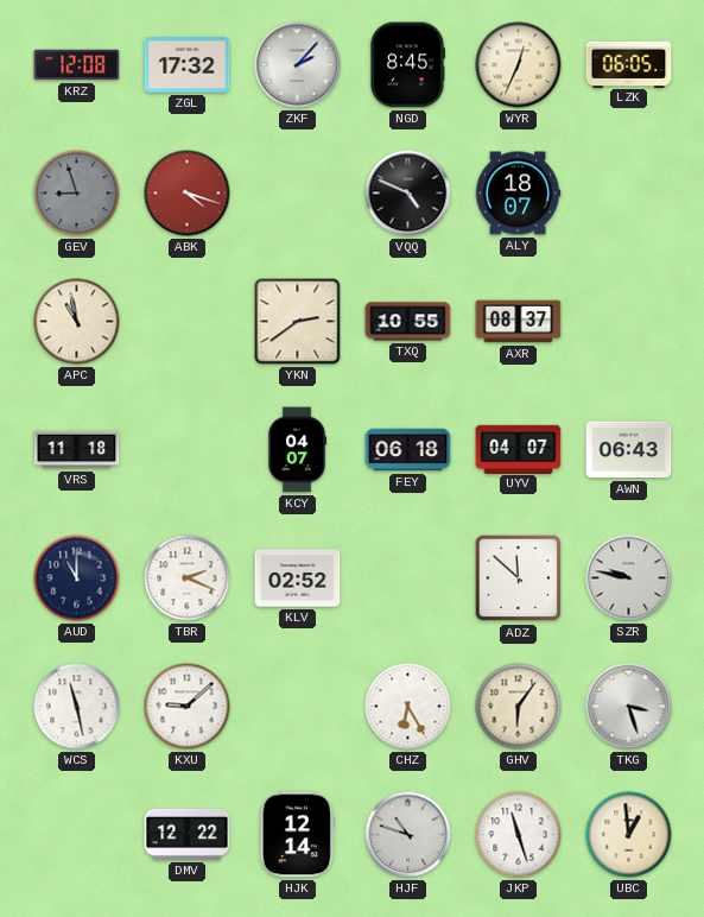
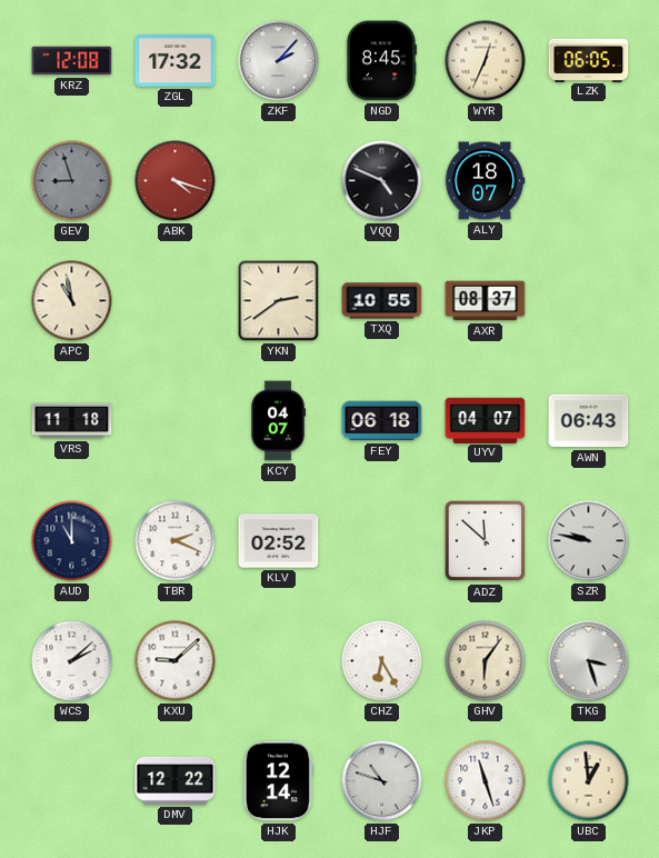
WCS: 11:28 -> 2:08 (72, 661)
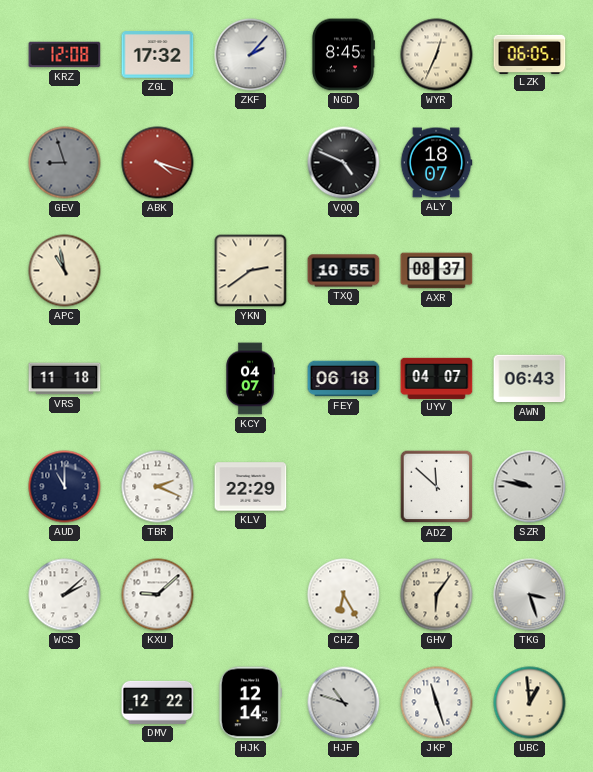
KLV: 02:52 -> 22:29 (251, 487)
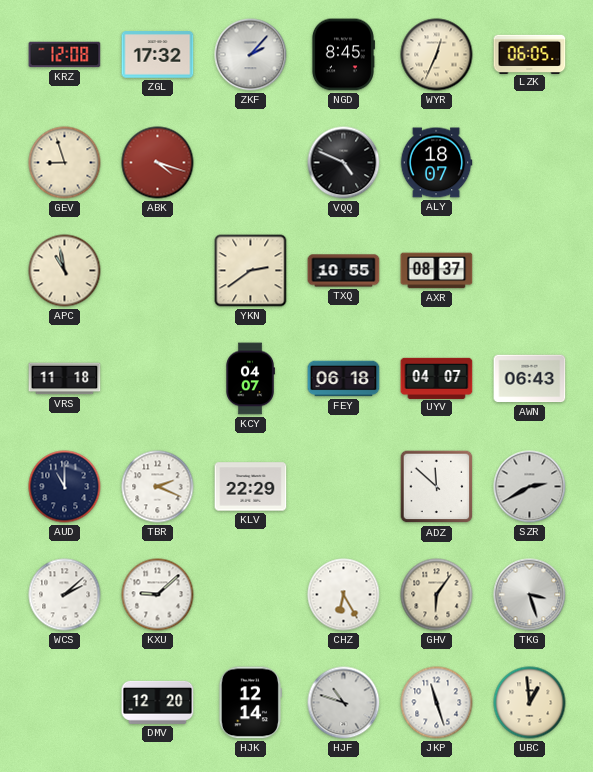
GEV dial: grey -> cream (65, 163)
SZR: 9:47 -> 2:40 (530, 487)
DMV: 12:22 -> 12:20 (158, 702)
